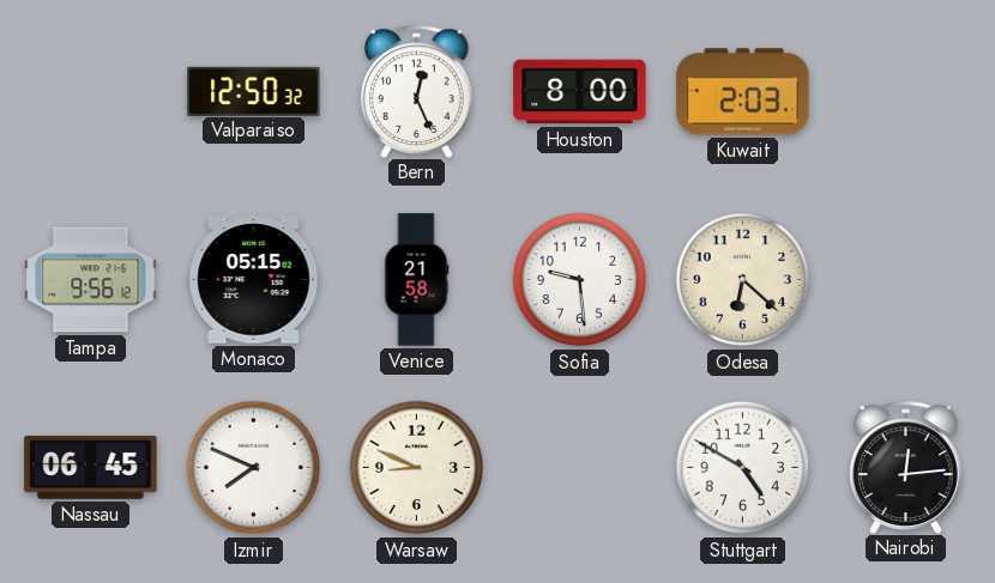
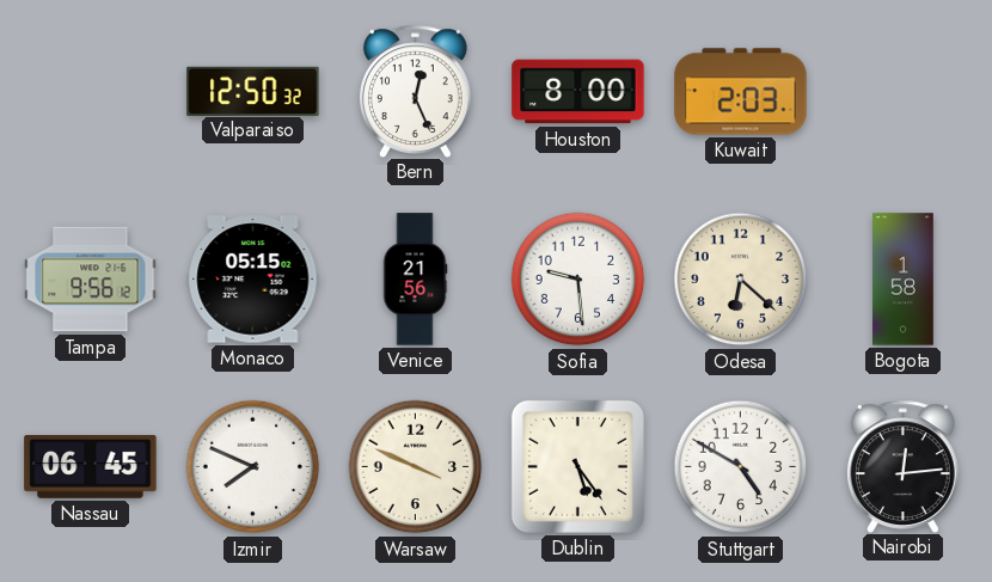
Venice: 21:58 -> 21:56 (415, 280)
Bogota: none -> 1:58 (904, 280)
Warsaw: 8:49 -> 3:49 (416, 467)
Dublin: none -> 5:24 (577, 466)
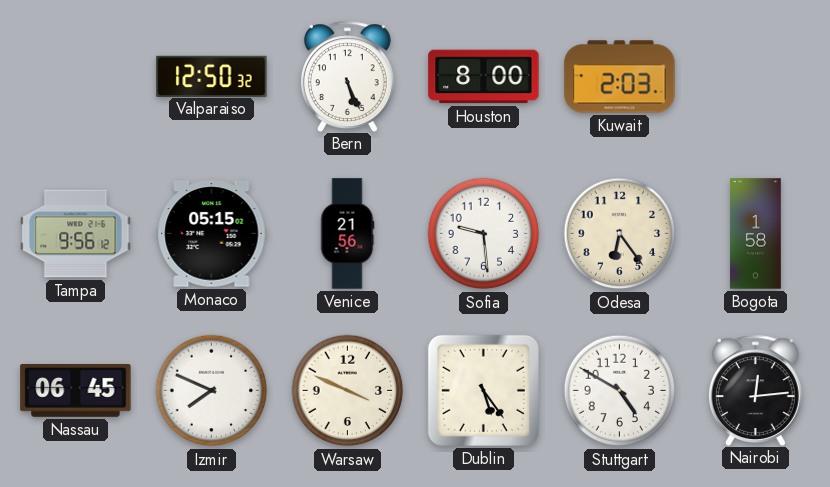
Bern: 12:26 -> 5:26 (347, 76)
Odesa: 6:22 -> 6:24 (620, 234)
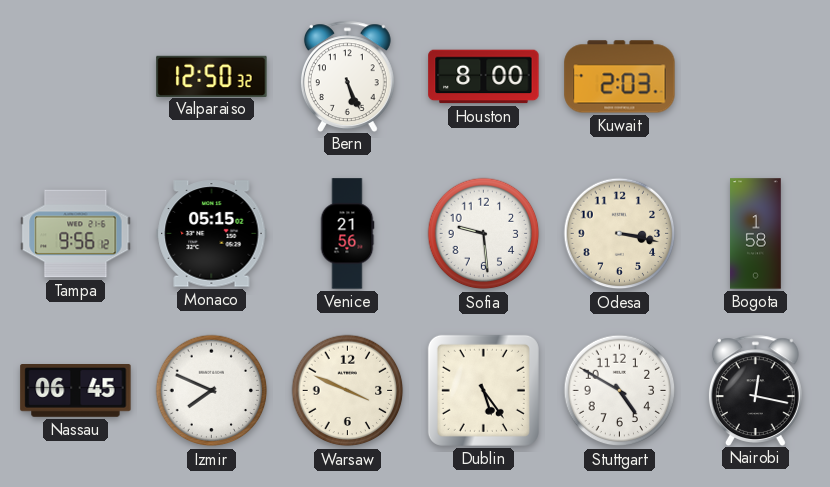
Odesa: 6:24 -> 3:17 (620, 234)
Nairobi: 12:14 -> 12:17 (755, 390)
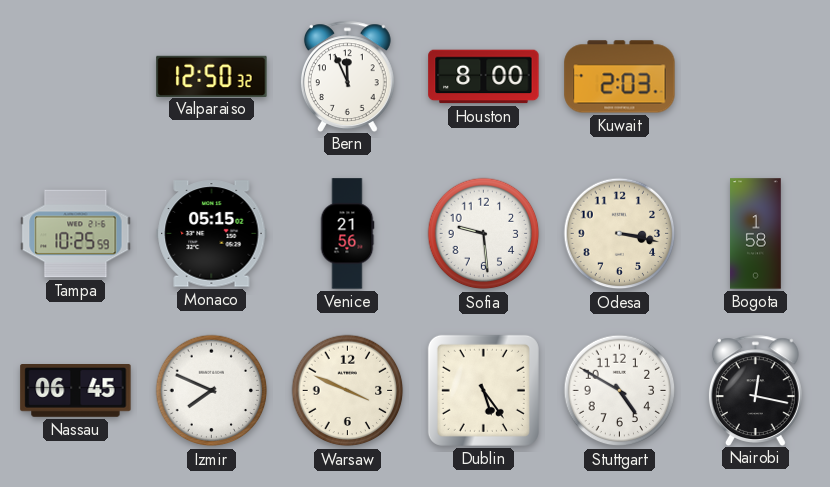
Bern: 5:26 -> 11:56 (347, 76)
Tampa: 9:56 -> 10:25 (76, 234)
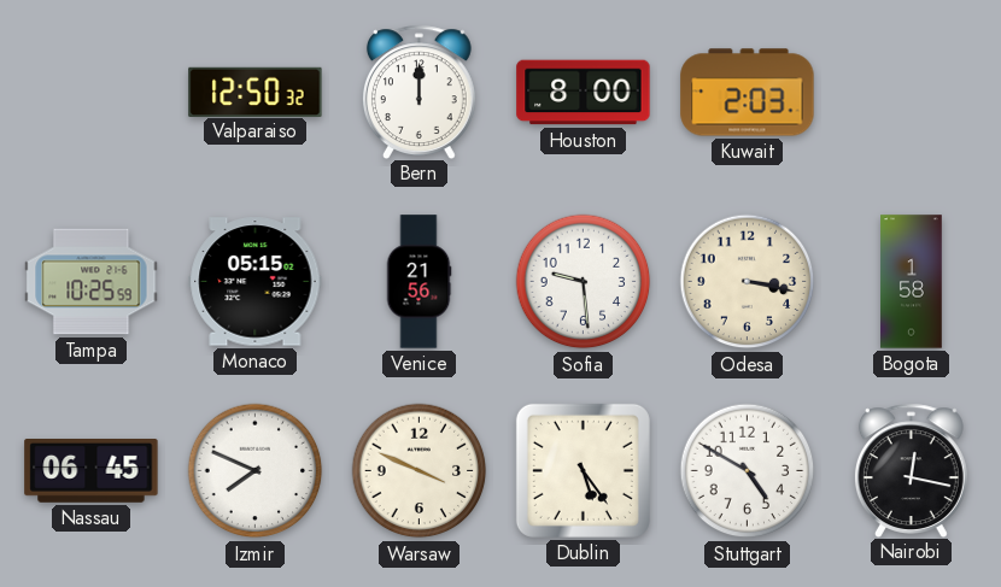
Bern: 11:56 -> 12:00 (418, 92)
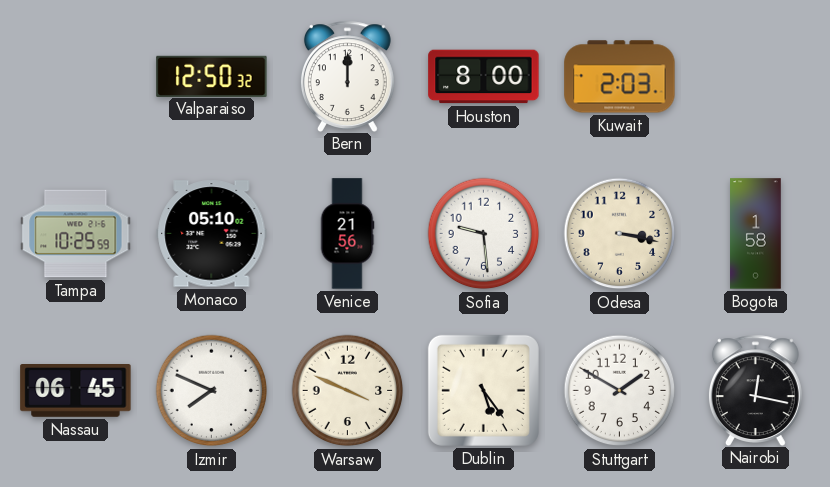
Monaco: 05:15 -> 05:10 (212, 234)
Stuttgart: 4:50 -> 1:50 (620, 391)
